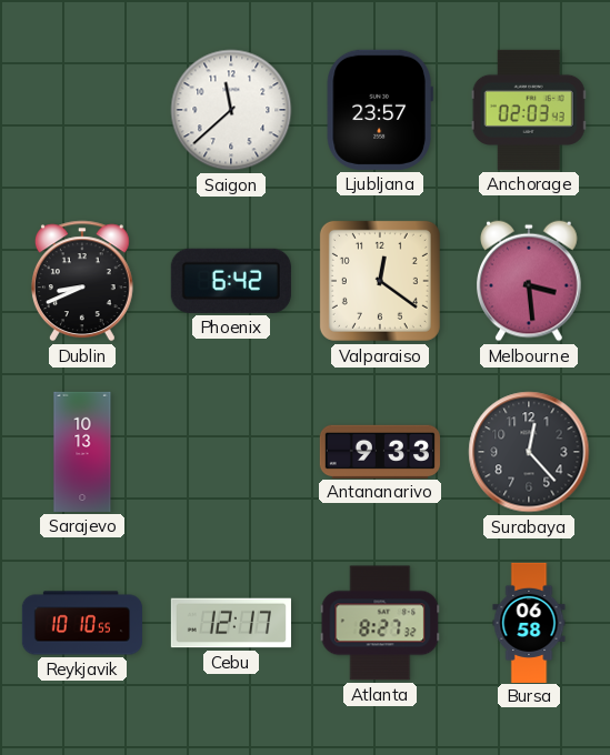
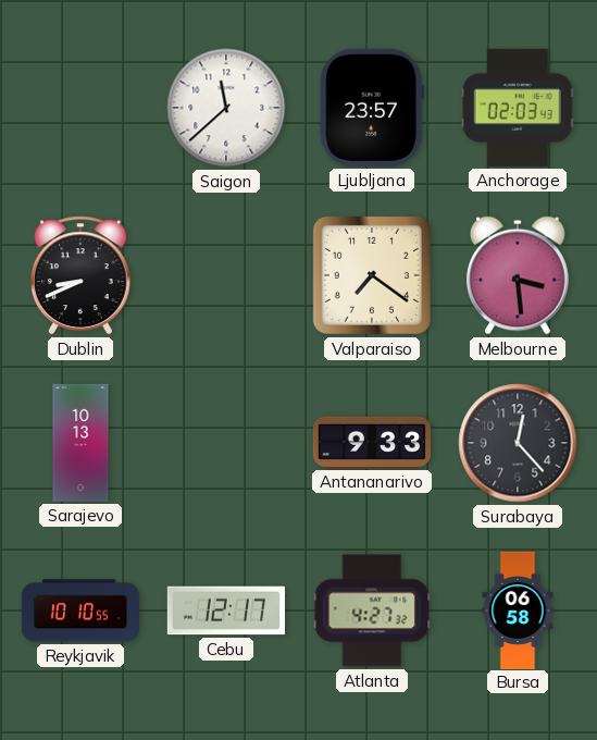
Phoenix: 6:42 -> none (231, 281)
Valparaiso: 12:21 -> 7:21 (372, 275)
Atlanta: 8:27 -> 4:27 (372, 610)
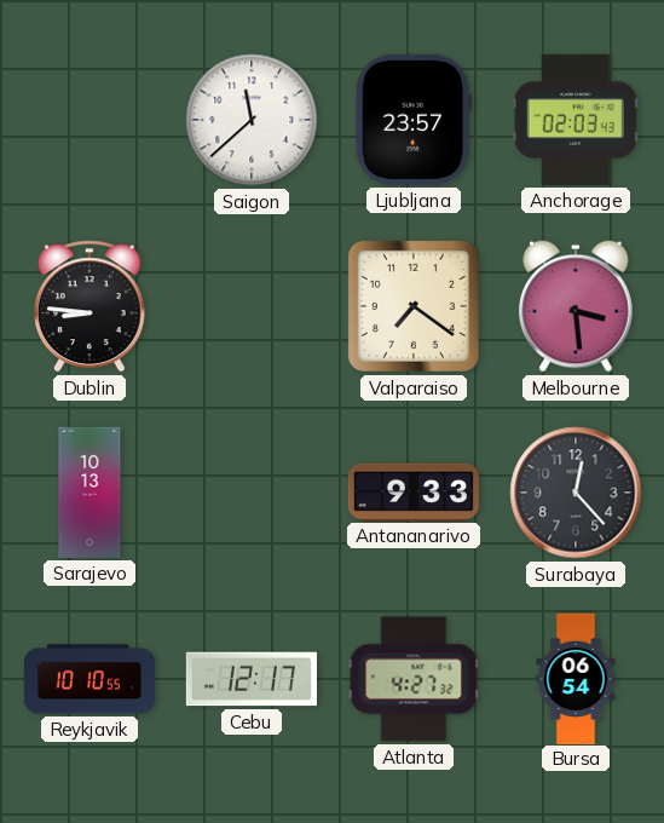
Dublin: 8:41 -> 8:46 (90, 306)
Bursa: 06:58 -> 06:54 (576, 678)
